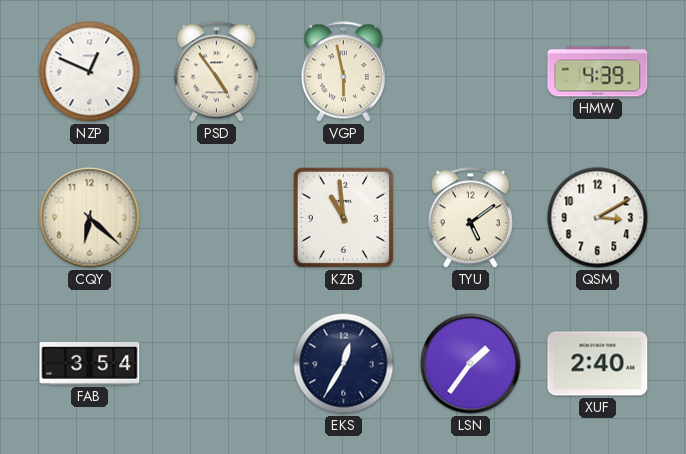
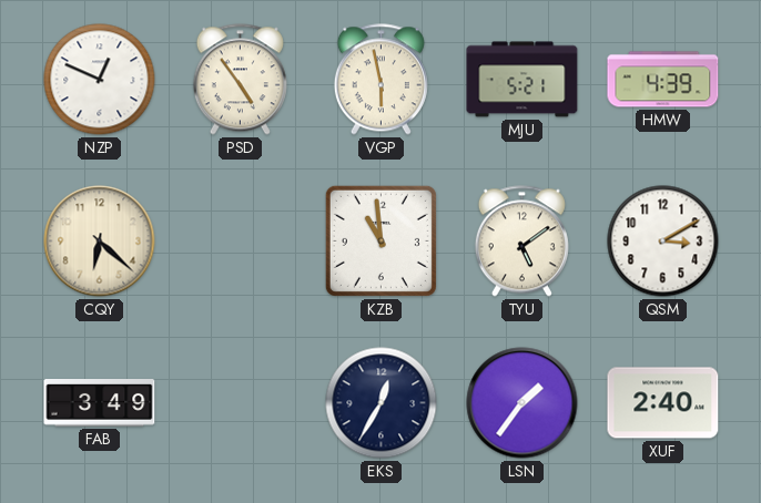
MJU: none -> 5:21 (522, 80)
FAB: 3:54 -> 3:49 (100, 403)
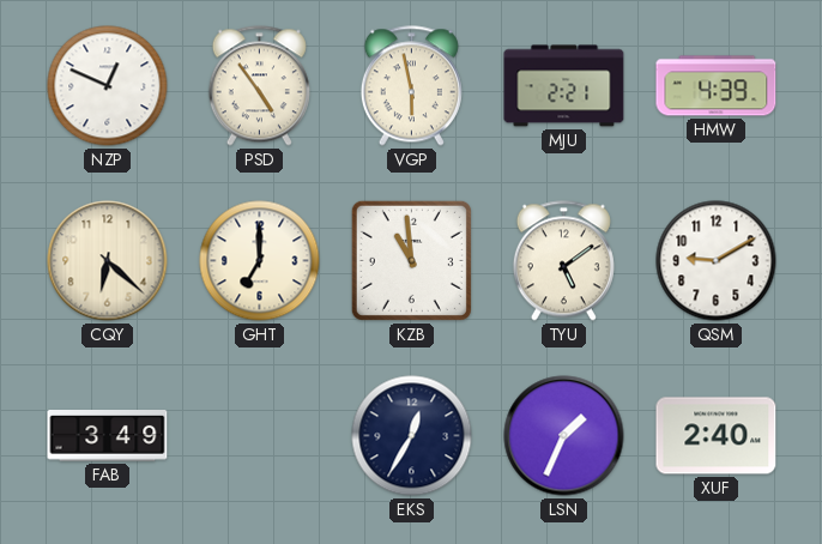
MJU: 5:21 -> 2:21 (564, 86)
GHT: none -> 7:00 (260, 261)
QSM: 3:10 -> 9:10 (717, 261)
LSN: 1:36 -> 1:34 (564, 436)
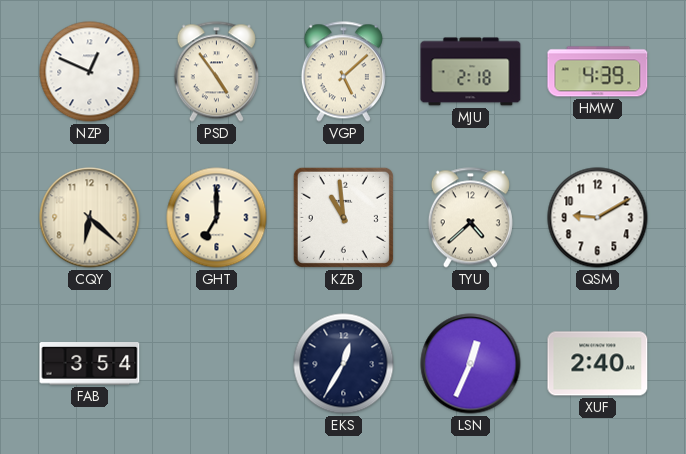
VGP: 5:58 -> 5:08 (343, 72)
MJU: 2:21 -> 2:18 (471, 72)
TYU: 5:09 -> 4:38 (470, 218)
FAB: 3:49 -> 3:54 (90, 364)
LSN: 1:34 -> 12:34 (471, 364)
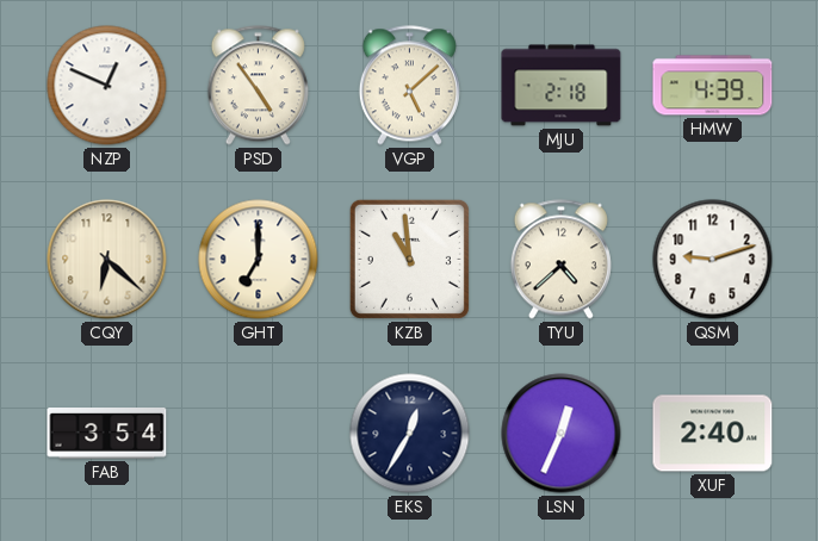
QSM: 9:10 -> 9:12 (713, 260)
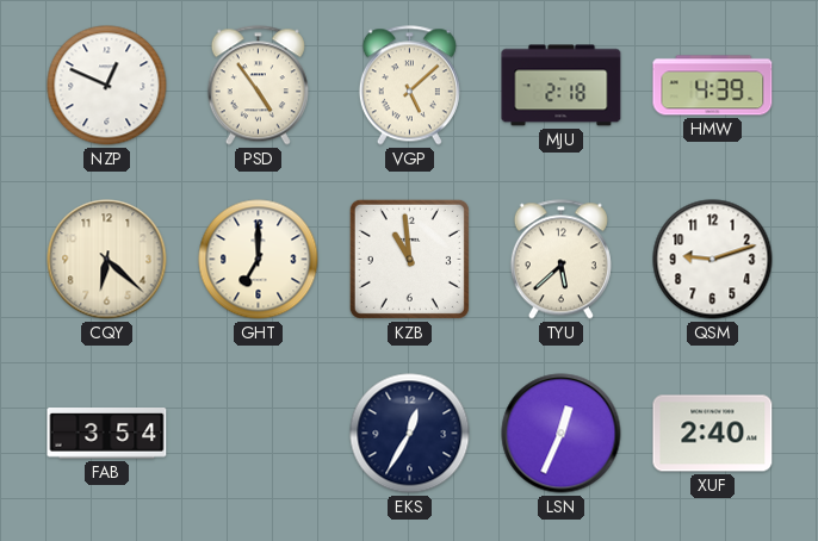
TYU: 4:38 -> 5:38 (560, 260)
